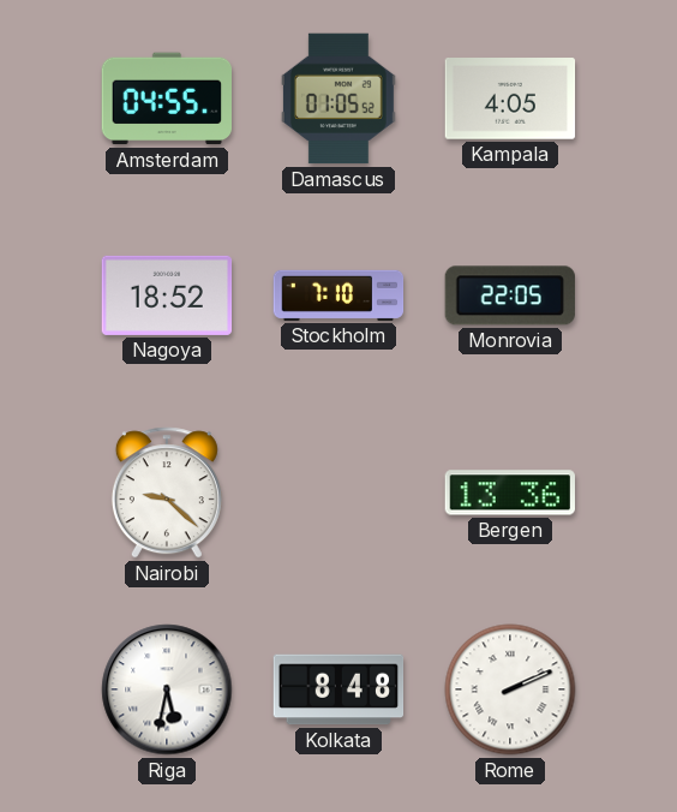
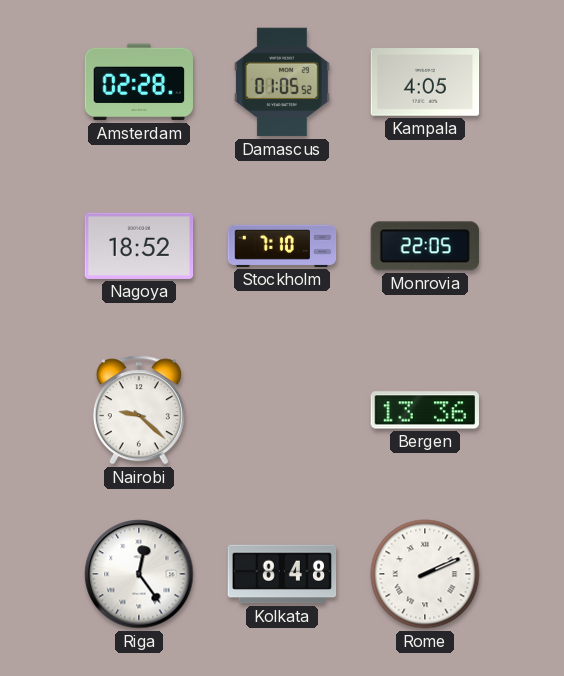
Amsterdam: 04:55 -> 02:28 (138, 82)
Riga: 5:32 -> 12:24 (139, 574)
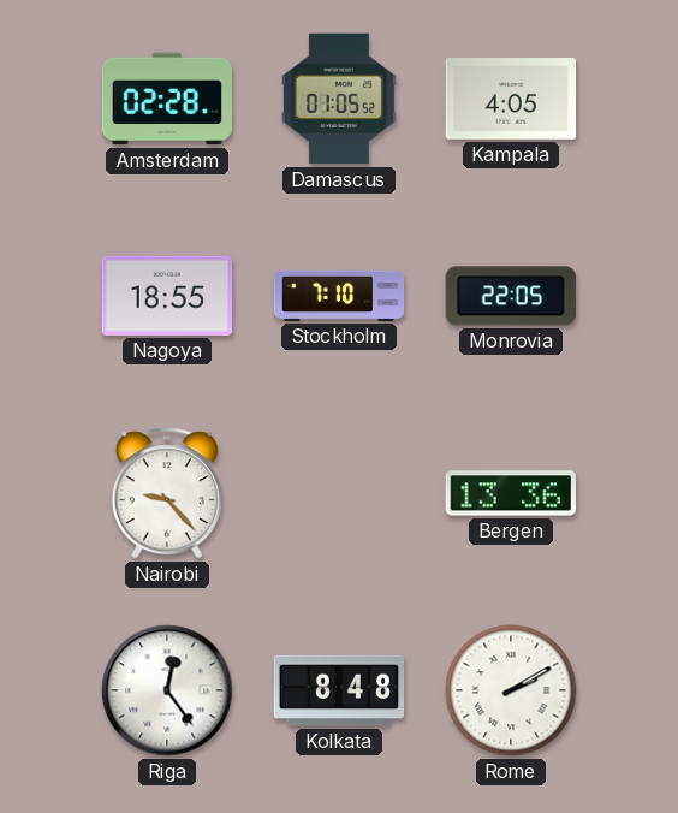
Nagoya: 18:52 -> 18:55 (167, 296)
Nairobi: 9:22 -> 9:23 (167, 493)
Rome: 2:11 -> 2:10 (511, 690)
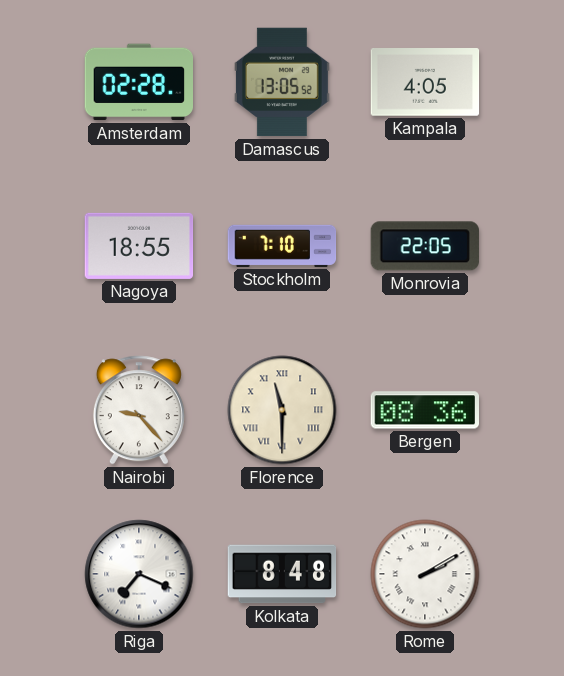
Damascus: 01:05 -> 13:05 (282, 82)
Florence: none -> 11:30 (282, 410)
Bergen: 13:36 -> 08:36 (424, 410)
Riga: 12:24 -> 7:19 (139, 574)
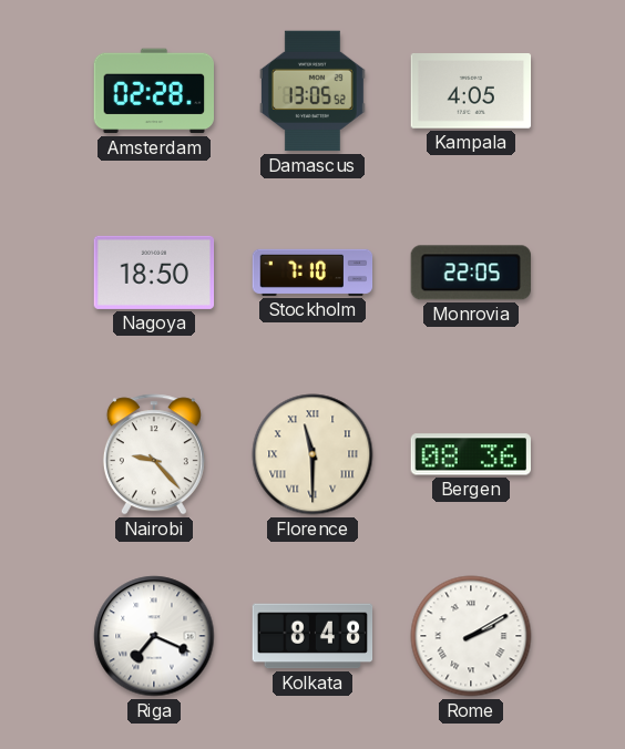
Nagoya: 18:55 -> 18:50 (154, 273)
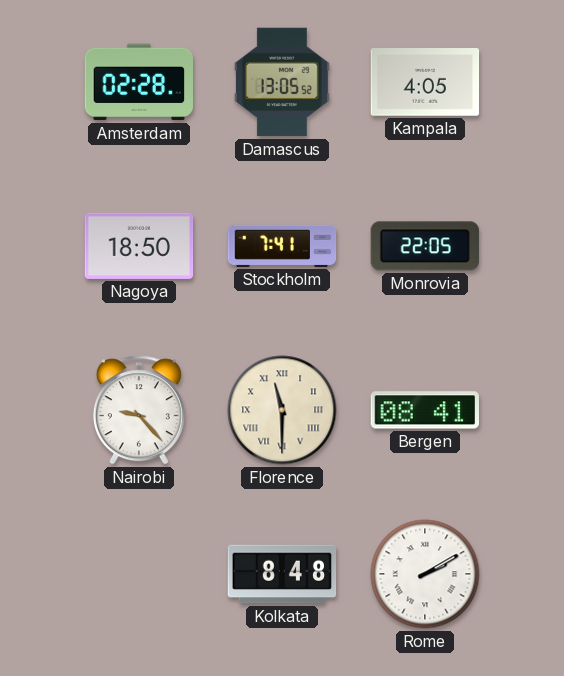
Stockholm: 7:10 -> 7:41 (282, 246)
Bergen: 08:36 -> 08:41 (424, 410)
Riga: 7:19 -> none (154, 636)
